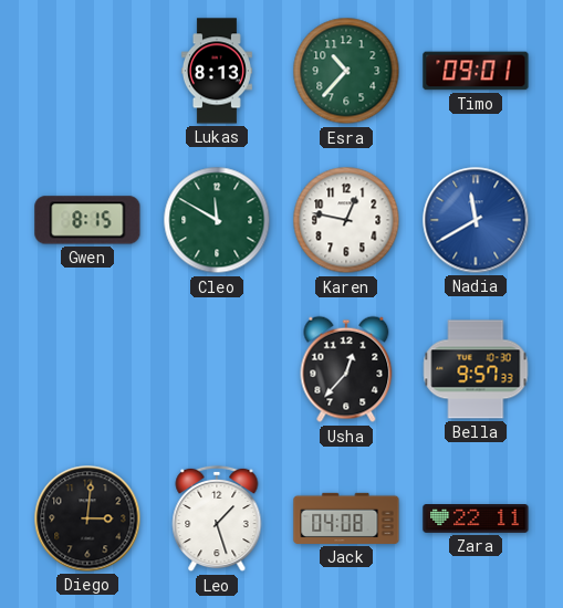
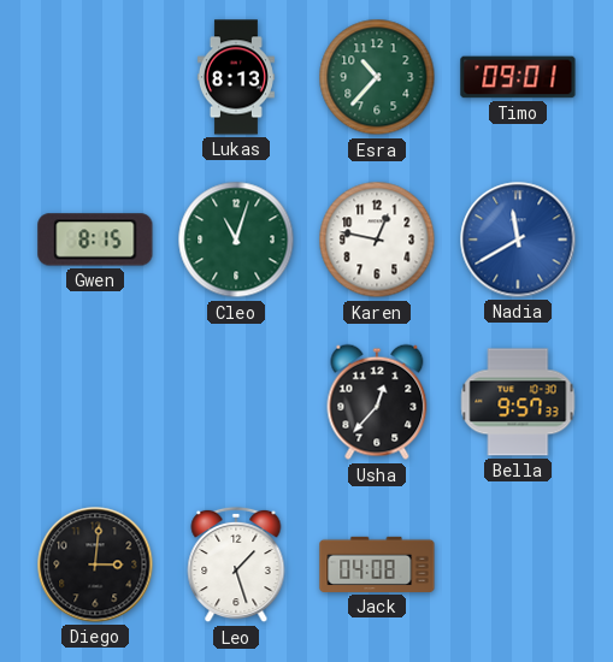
Cleo: 11:50 -> 11:03 (236, 240)
Zara: 22:11 -> none (476, 520)
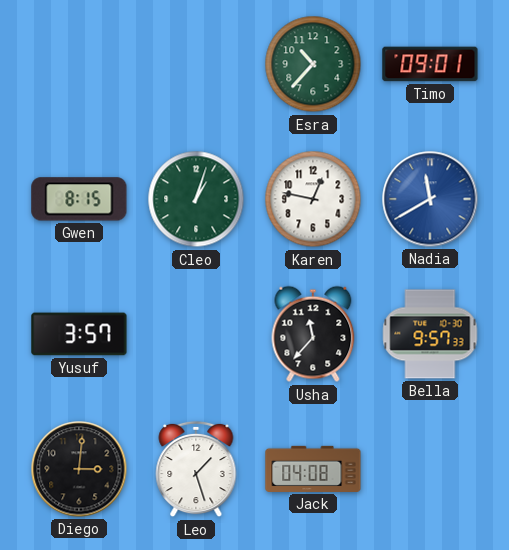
Lukas: 8:13 -> none (236, 77)
Cleo: 11:03 -> 1:03 (196, 199)
Yusuf: none -> 3:57 (79, 334)
Usha: 12:37 -> 11:37 (313, 334)
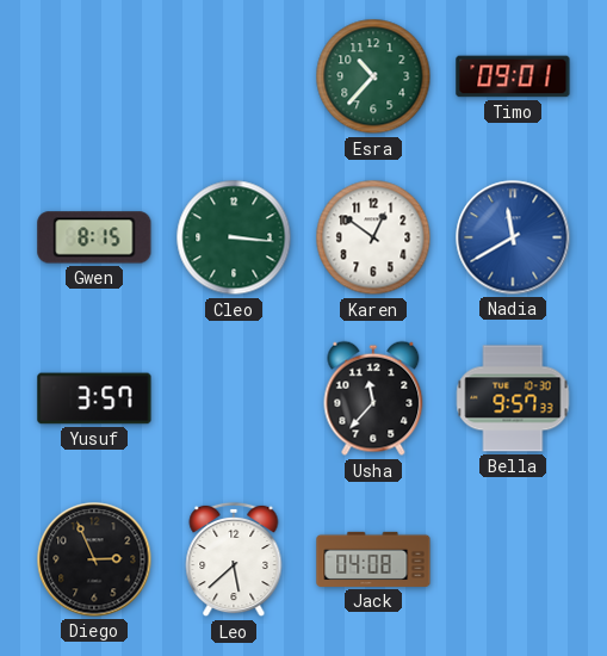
Cleo: 1:03 -> 3:16 (234, 237)
Karen: 12:47 -> 12:51 (373, 237)
Diego: 3:01 -> 2:56 (94, 559)
Leo: 1:27 -> 5:38 (234, 559)
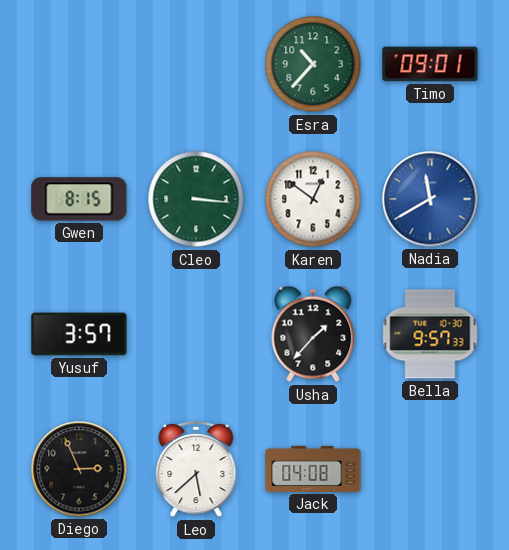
Usha: 11:37 -> 1:37 (313, 334)
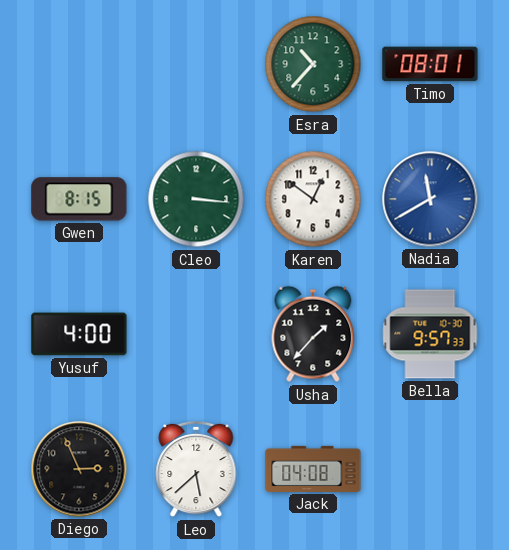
Timo: 09:01 -> 08:01 (430, 64)
Yusuf: 3:57 -> 4:00 (79, 334)
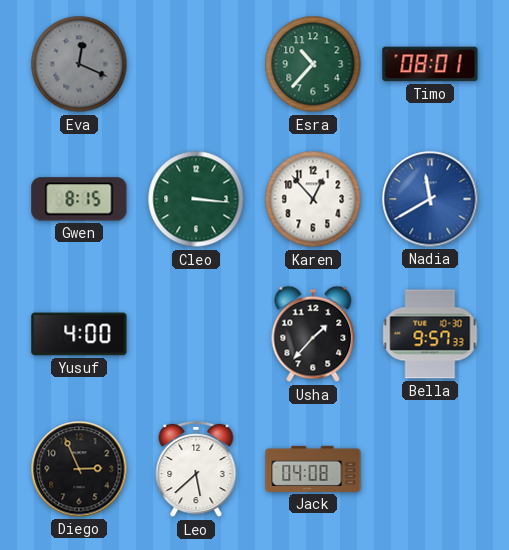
Eva: none -> 12:19 (79, 64)
Karen: 12:51 -> 12:53 (313, 199)
